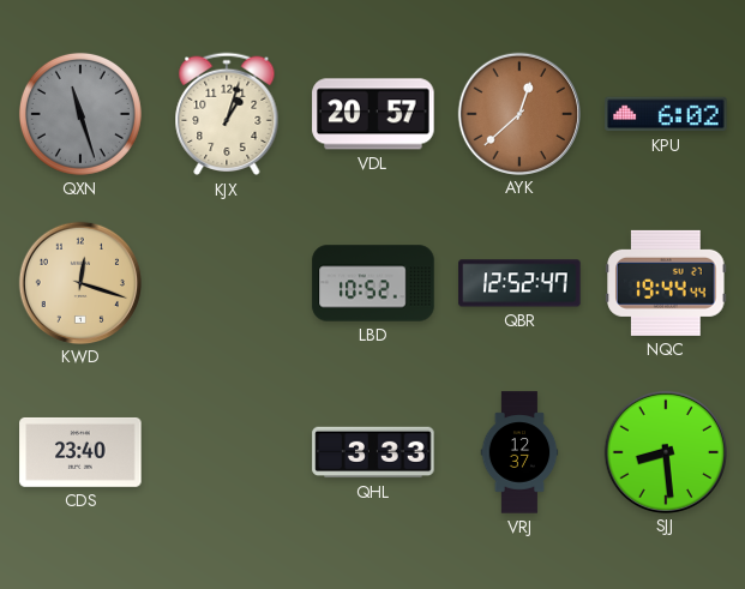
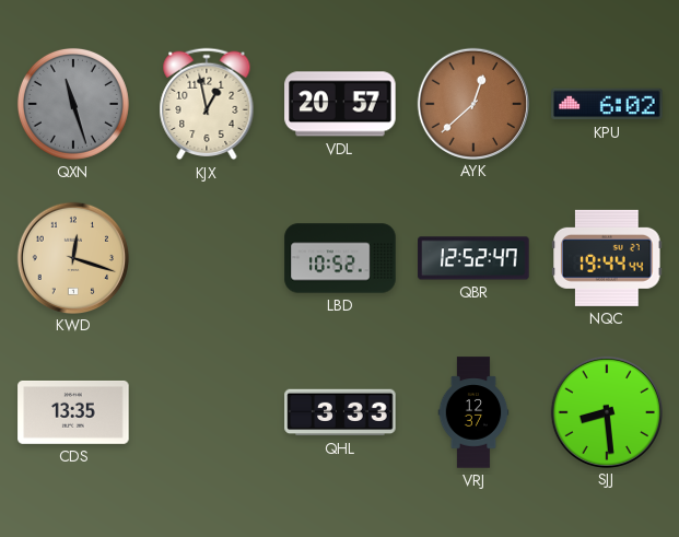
KJX: 1:03 -> 12:58 (207, 104)
CDS: 23:40 -> 13:35 (73, 412)
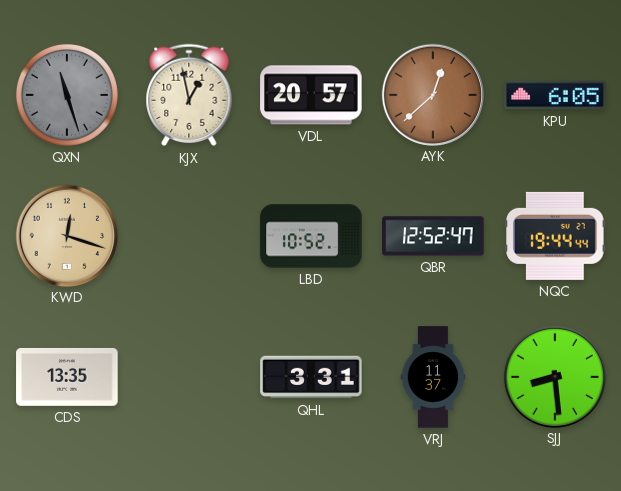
KPU: 6:02 -> 6:05 (555, 95)
QHL: 3:33 -> 3:31 (311, 377)
VRJ: 12:37 -> 11:37 (433, 377)
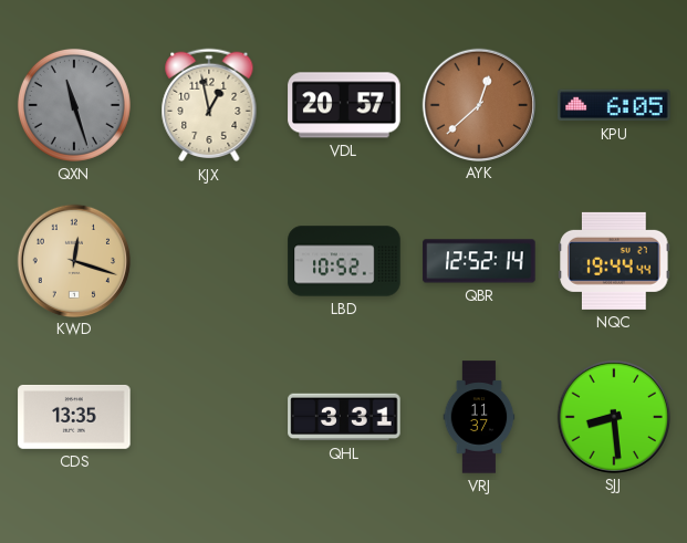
QBR: 12:52:47 -> 12:52:14 (479, 261)
